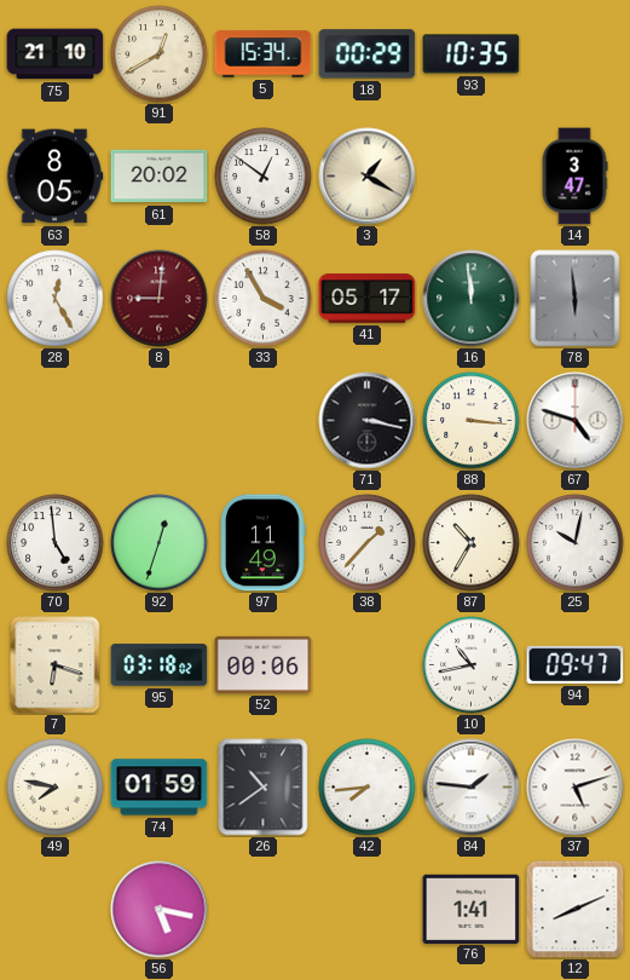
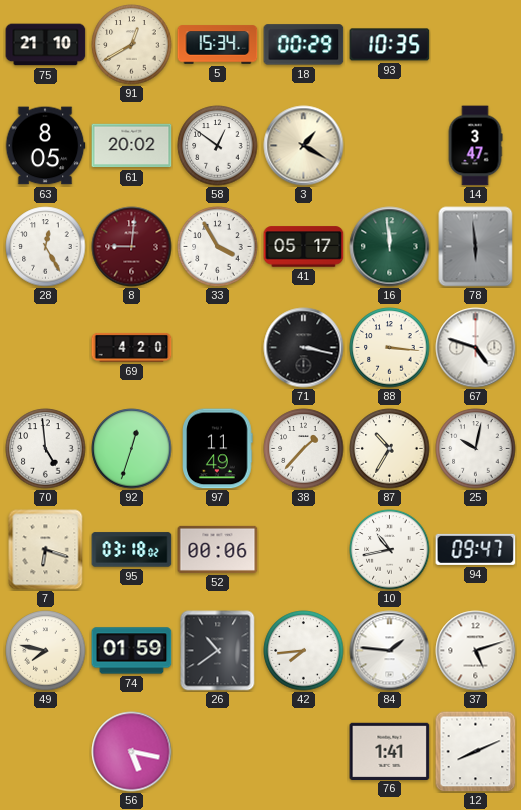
69: none -> 4:20 (132, 347)
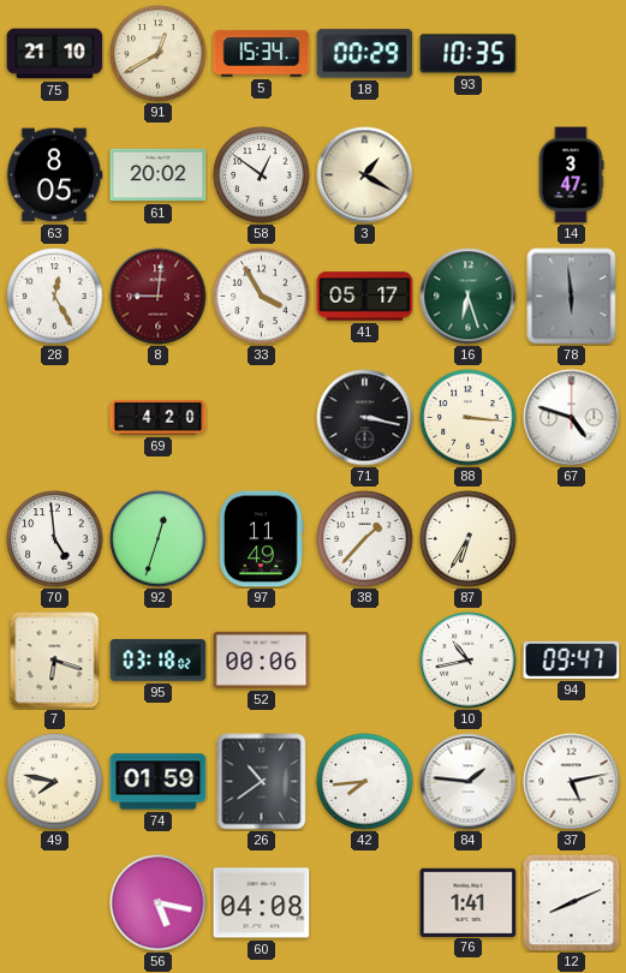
16: 11:59 -> 6:27 (469, 297)
87: 10:35 -> 6:35 (469, 539)
25: 10:02 -> none (476, 449)
37: 5:12 -> 5:13 (572, 782)
60: none -> 04:08 (262, 903)
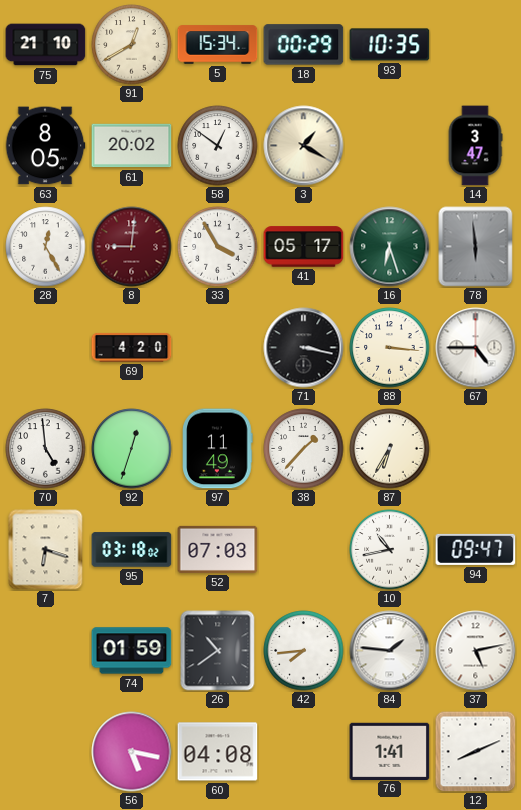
67: 4:48 -> 4:45 (476, 348)
52: 00:06 -> 07:03 (218, 549)
49: 7:47 -> none (55, 782)
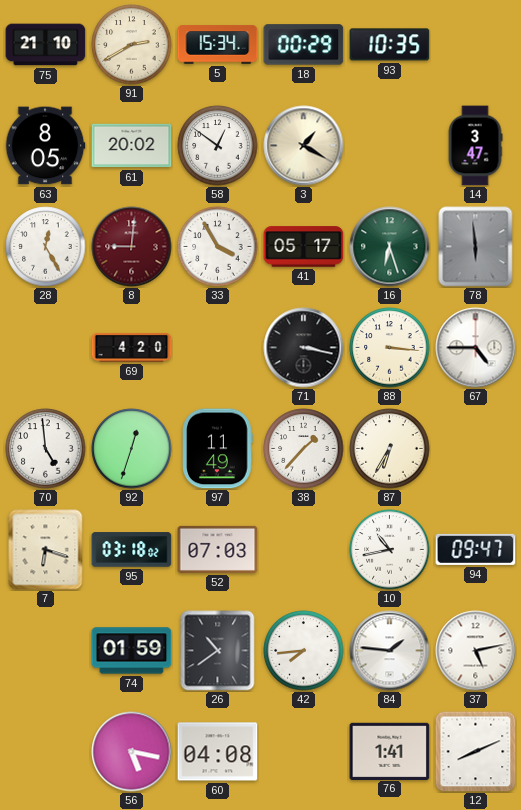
91: 12:40 -> 2:40 (132, 45)
